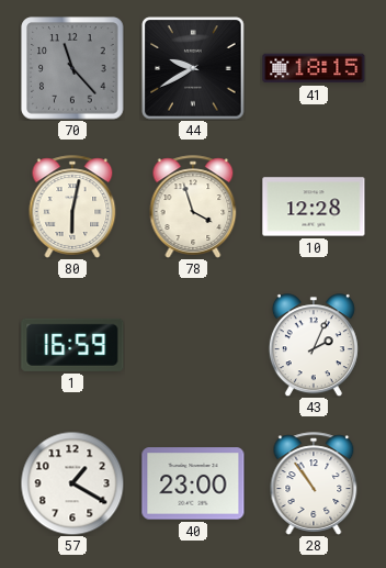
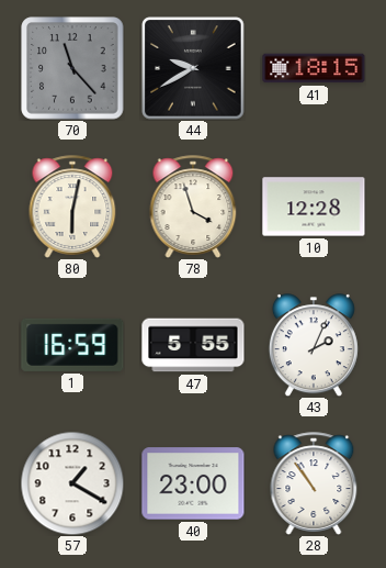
47: none -> 5:55 (193, 345)
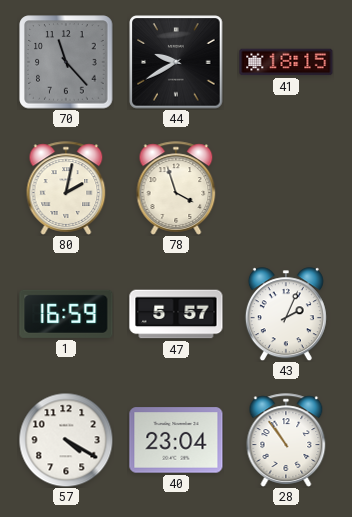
80: 6:02 -> 2:02 (66, 188)
10: 12:28 -> none (314, 207)
47: 5:55 -> 5:57 (176, 314)
57: 1:20 -> 4:20 (66, 440)
40: 23:00 -> 23:04 (176, 440)
